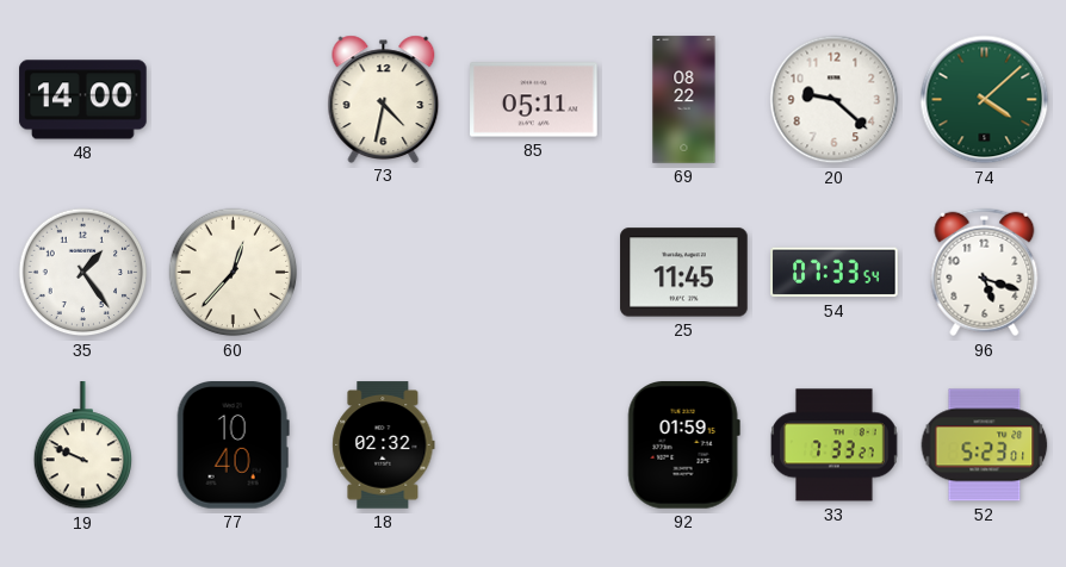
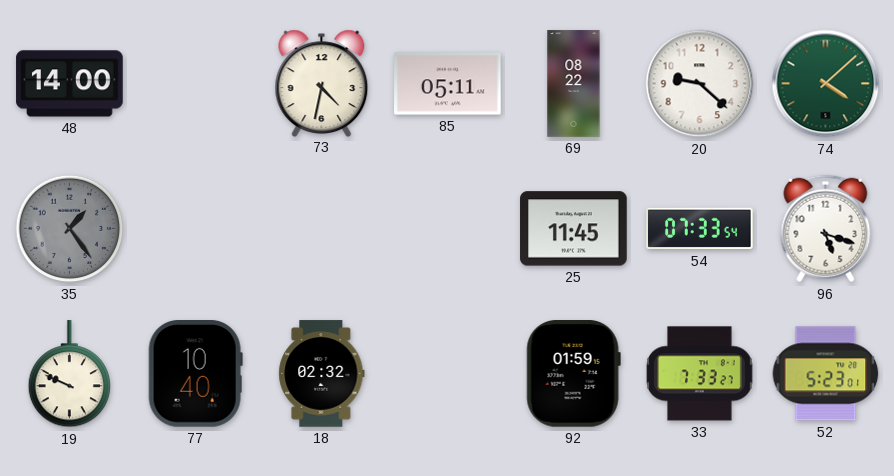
35 dial: white -> grey (70, 229)
60: 12:37 -> none (234, 273)
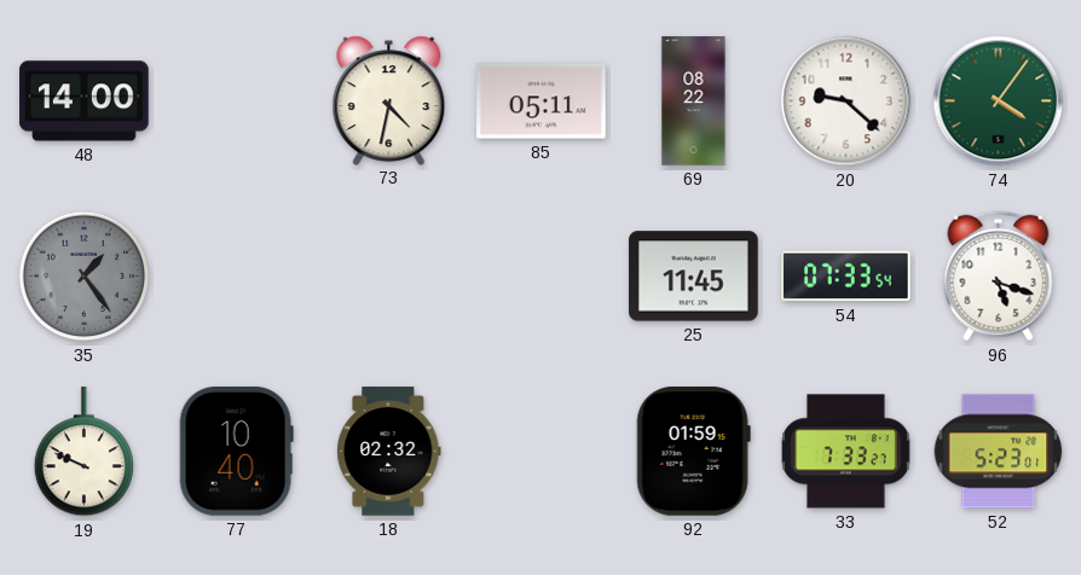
74: 4:08 -> 4:06 (999, 101)
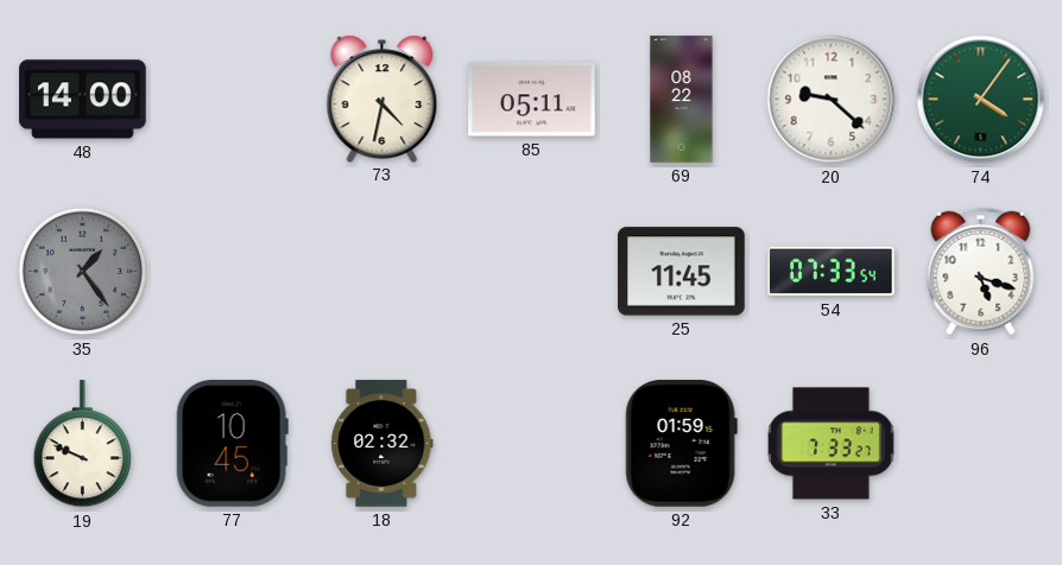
77: 10:40 -> 10:45 (232, 444)
52: 5:23 -> none (999, 452)
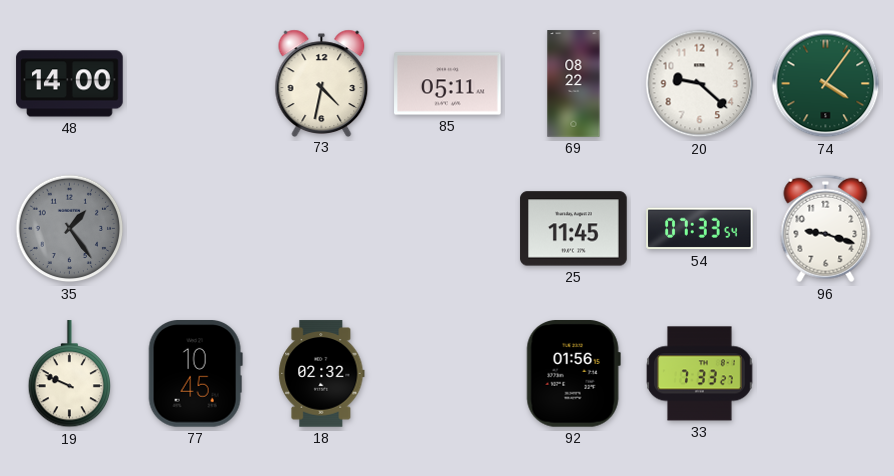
96: 5:18 -> 9:18 (826, 229)
92: 01:59 -> 01:56 (573, 374)
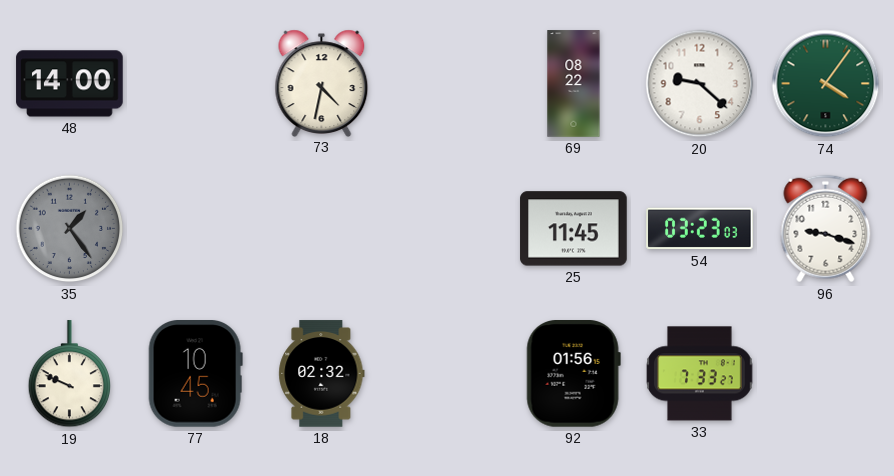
85: 05:11 -> none (448, 84)
54: 07:33 -> 03:23 (700, 229)
